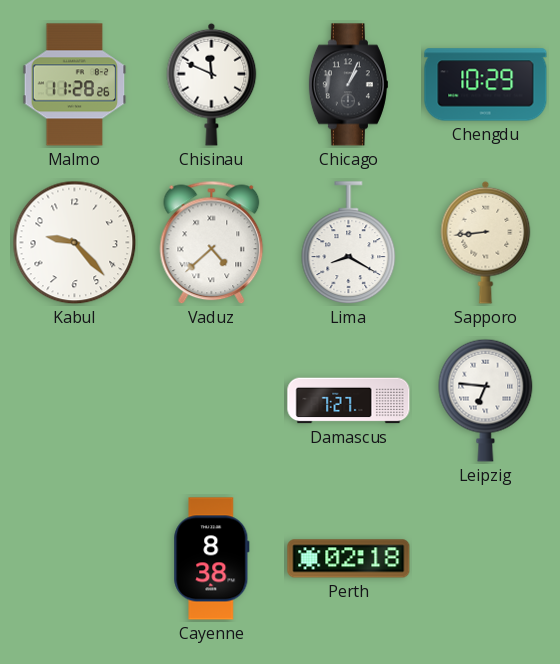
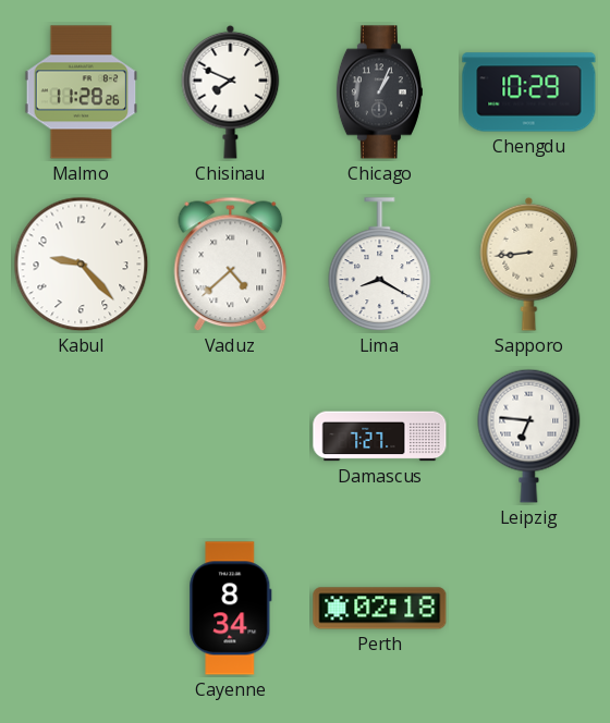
Chisinau: 11:49 -> 7:49 (231, 91)
Cayenne: 8:38 -> 8:34 (231, 609)
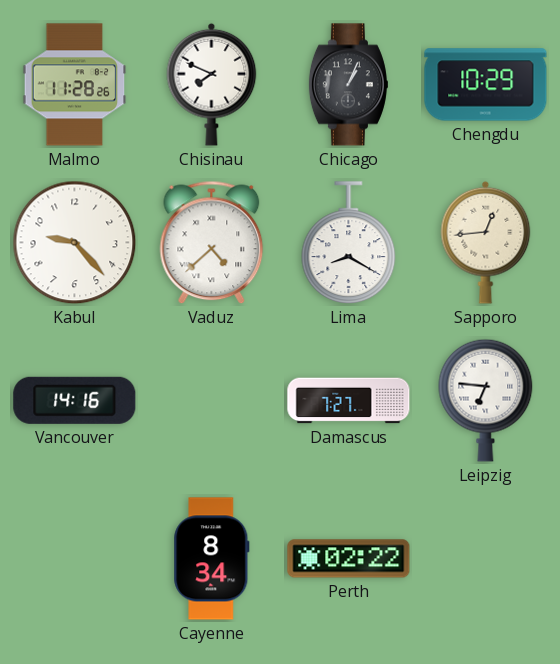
Sapporo: 8:44 -> 12:44 (486, 242)
Vancouver: none -> 14:16 (75, 400)
Perth: 02:18 -> 02:22 (349, 559)
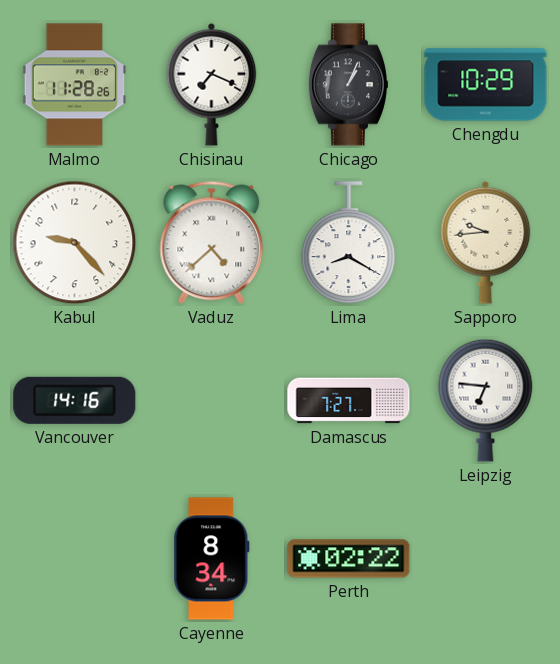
Chisinau: 7:49 -> 7:19 (212, 84)
Sapporo: 12:44 -> 9:44 (486, 242)
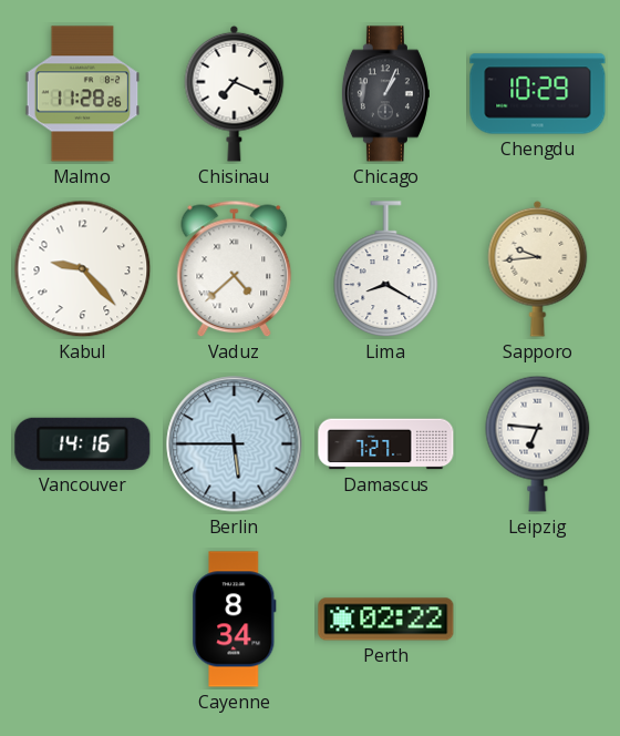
Berlin: none -> 5:45 (235, 444)
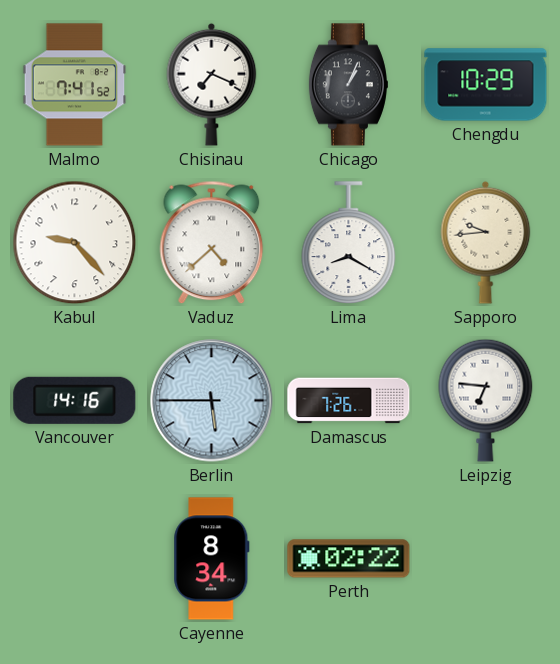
Malmo: 11:28 -> 7:41 (75, 85)
Damascus: 7:27 -> 7:26 (349, 401)
